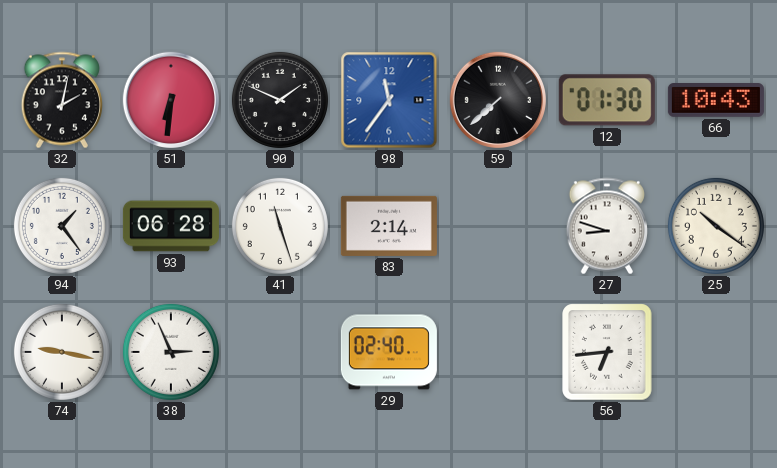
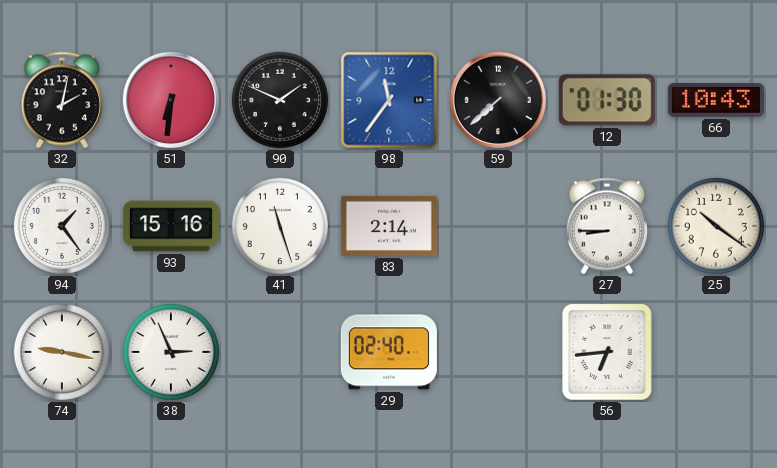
93: 06:28 -> 15:16 (171, 226)
27: 8:48 -> 8:45 (607, 226)
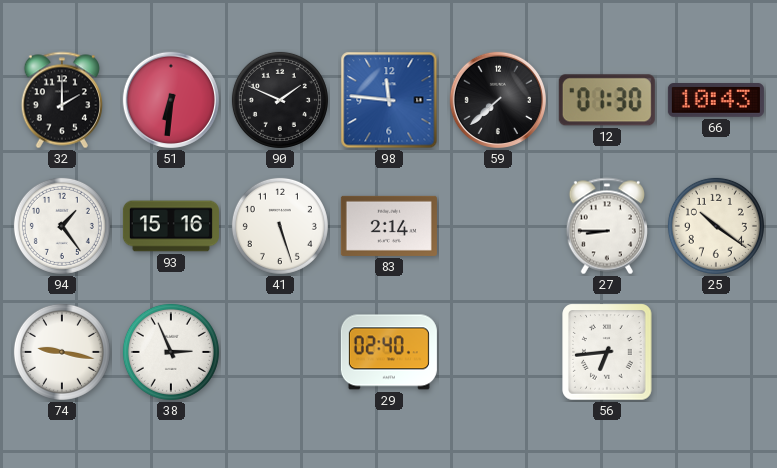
32: 2:02 -> 2:00 (62, 100)
98: 11:36 -> 11:46 (389, 100)
41: 11:27 -> 5:27 (280, 226)
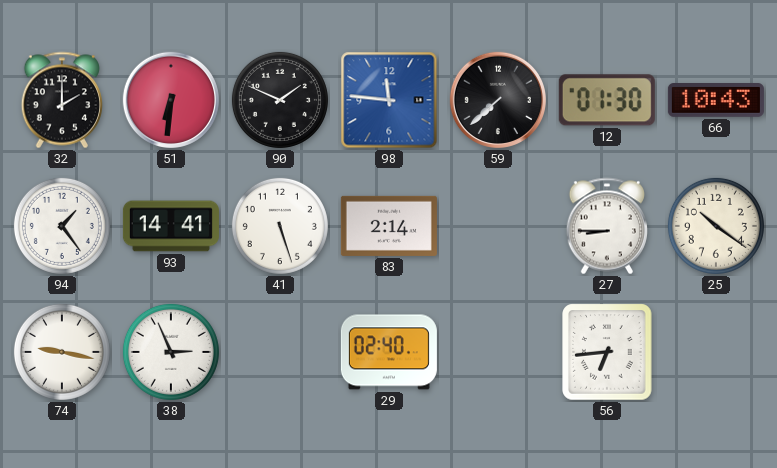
93: 15:16 -> 14:41 (171, 226)
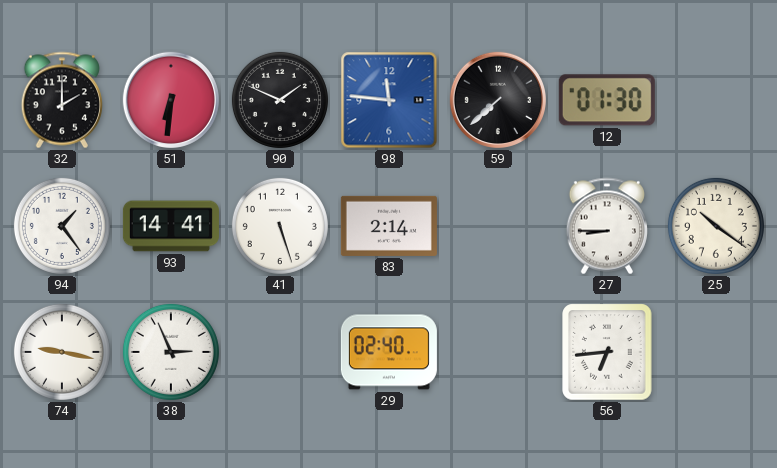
66: 10:43 -> none (716, 101)
